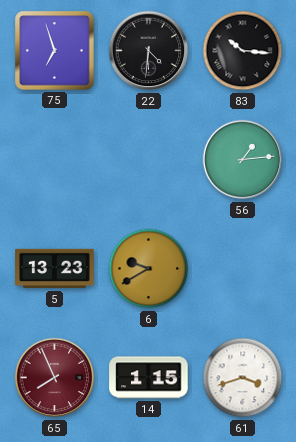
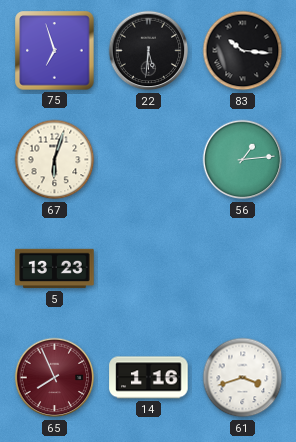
22: 4:31 -> 5:31 (149, 51)
67: none -> 6:03 (55, 160)
6: 9:40 -> none (149, 269)
14: 1:15 -> 1:16 (149, 378)
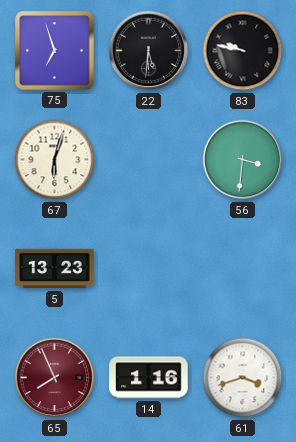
83: 10:16 -> 9:47 (243, 51)
56: 1:14 -> 3:31 (243, 160)
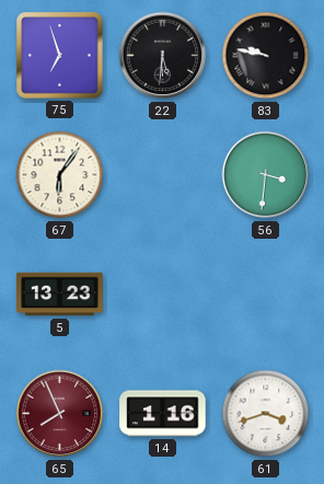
67: 6:03 -> 6:06 (60, 175)
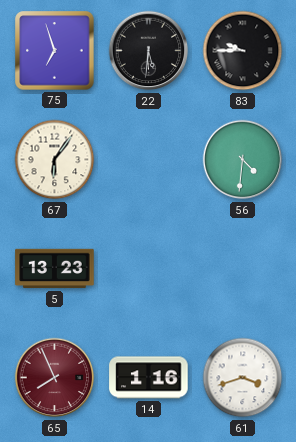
83: 9:47 -> 9:45 (243, 51)
56: 3:31 -> 4:31 (243, 160)
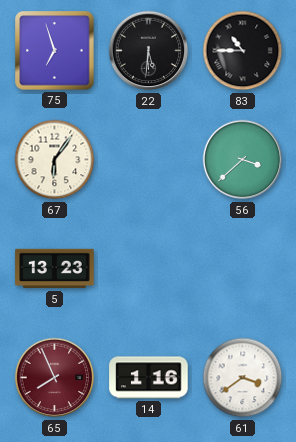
83: 9:45 -> 10:45 (243, 51)
56: 4:31 -> 3:38 (243, 160)
61: 3:42 -> 3:39 (243, 378)
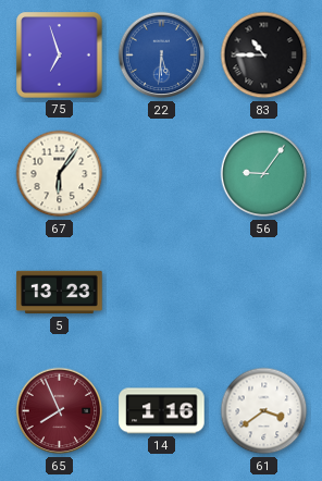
22 dial: black -> blue (162, 55)
56: 3:38 -> 9:06 (264, 174)
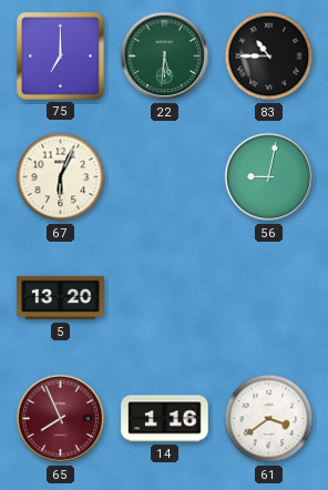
75: 6:57 -> 7:00 (61, 57)
22 dial: blue -> green (165, 57)
67: 6:06 -> 6:04 (61, 177)
56: 9:06 -> 9:02 (269, 177)
5: 13:23 -> 13:20 (61, 298)
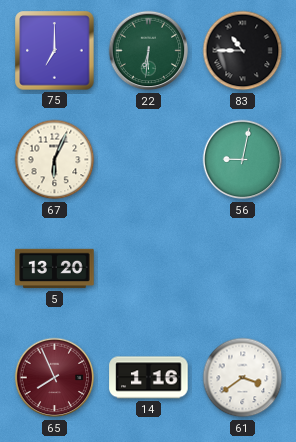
22: 5:31 -> 6:31 (149, 51)
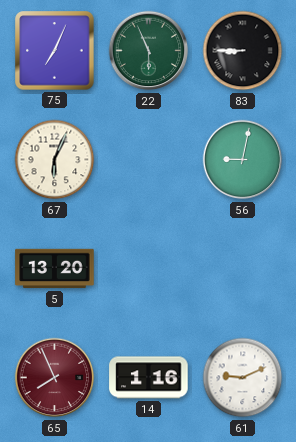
75: 7:00 -> 7:04 (55, 51)
22: 6:31 -> 5:56 (149, 51)
83: 10:45 -> 8:45 (243, 51)
61: 3:39 -> 9:11 (243, 378)
